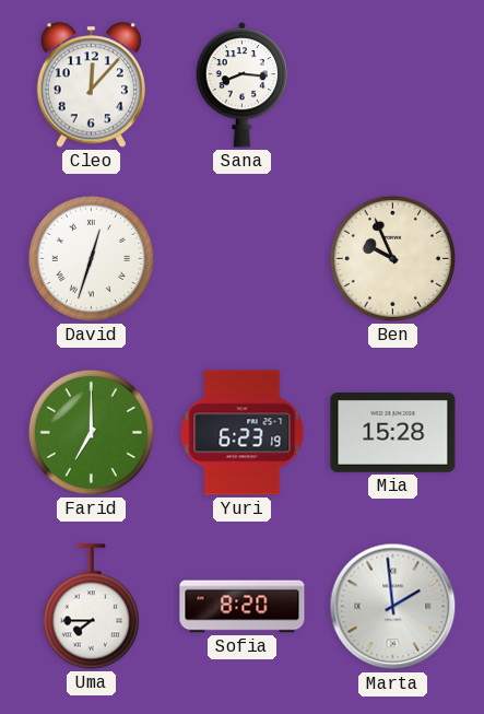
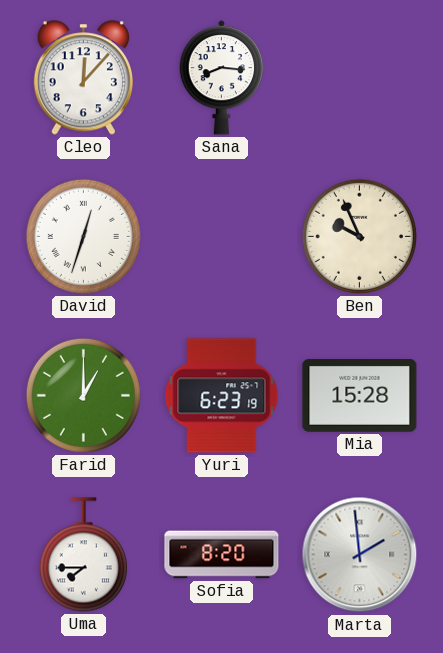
Farid: 7:00 -> 1:00 (83, 395)
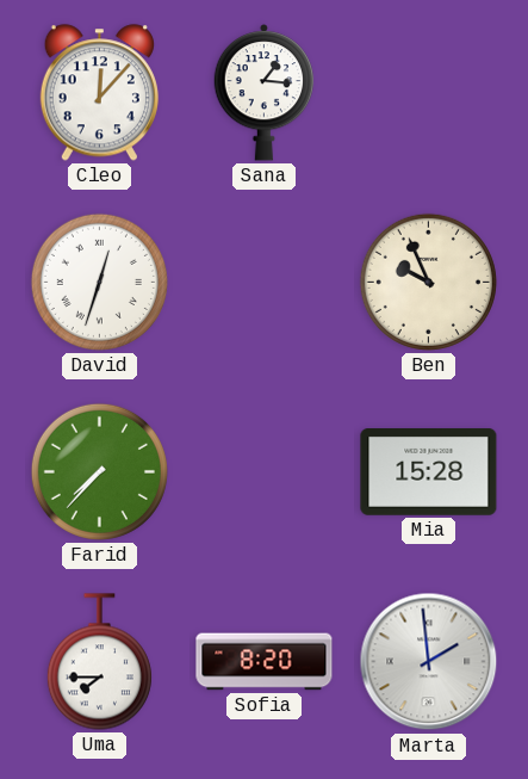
Sana: 8:16 -> 1:16 (265, 93)
Farid: 1:00 -> 7:37 (99, 471)
Yuri: 6:23 -> none (222, 396)
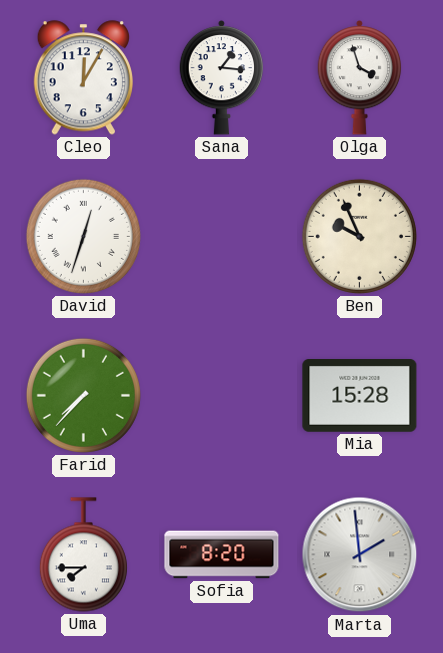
Cleo: 12:07 -> 12:05 (83, 78)
Olga: none -> 3:57 (360, 78)
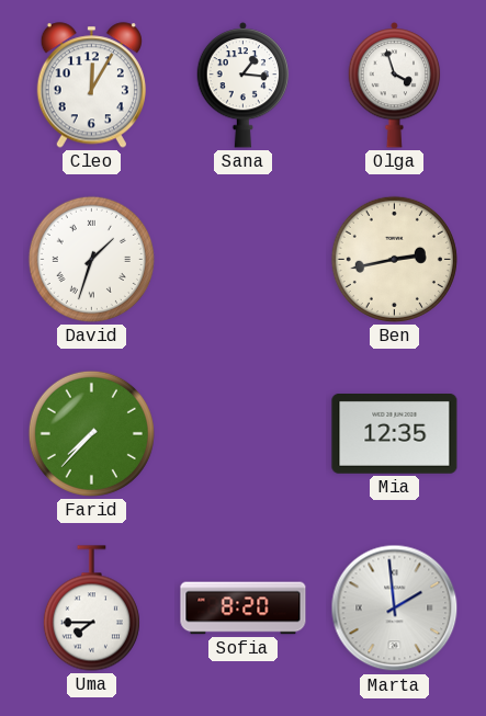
David: 12:33 -> 1:33 (91, 259)
Ben: 9:56 -> 2:43 (394, 259)
Mia: 15:28 -> 12:35 (395, 434)
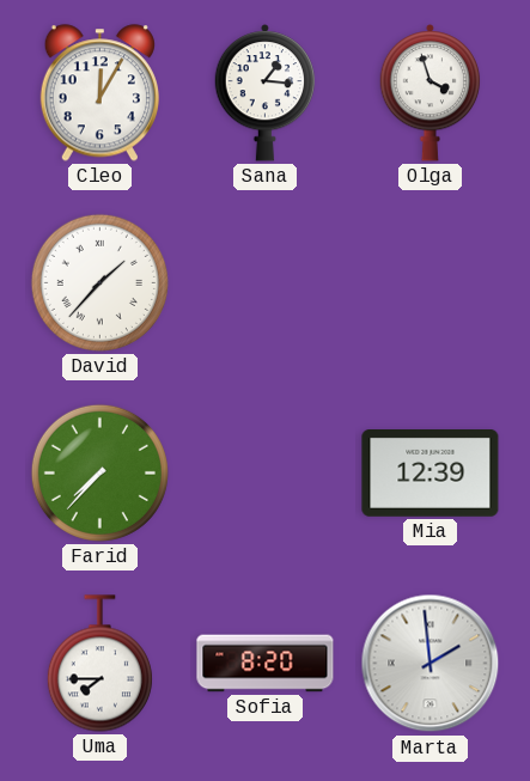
David: 1:33 -> 1:37 (99, 282)
Ben: 2:43 -> none (394, 259)
Mia: 12:35 -> 12:39 (431, 474)
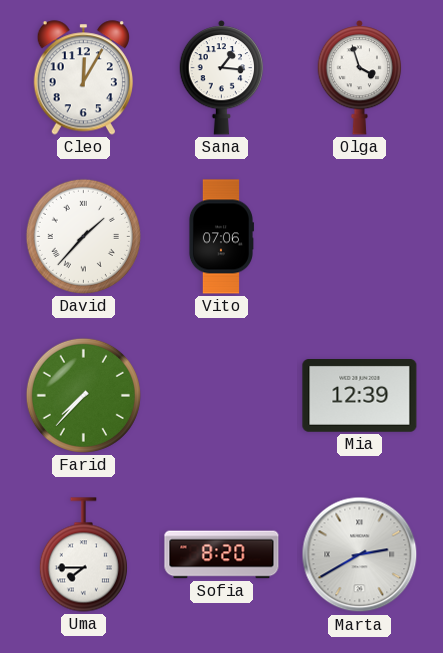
Vito: none -> 07:06 (221, 237)
Marta: 1:59 -> 2:40 (360, 555)
